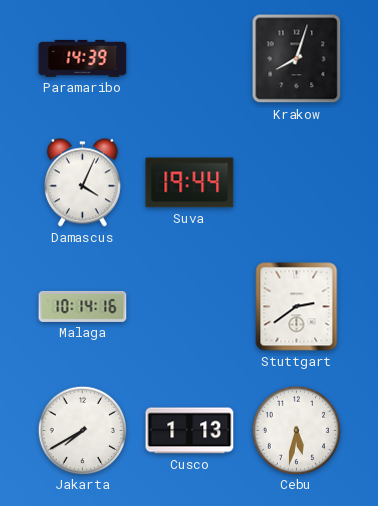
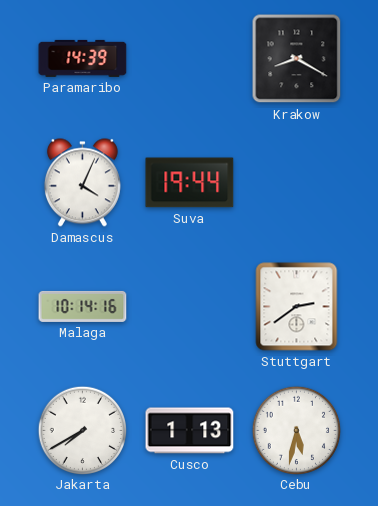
Krakow: 8:03 -> 8:20 (297, 59)
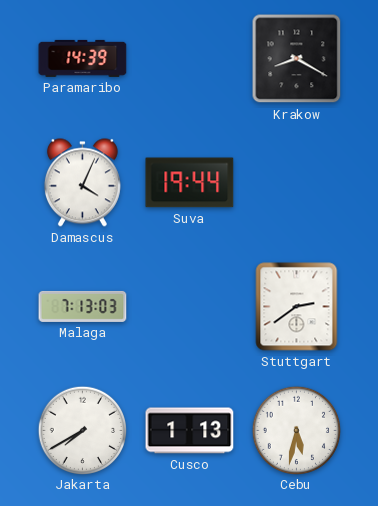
Malaga: 10:14 -> 7:13 (83, 306)
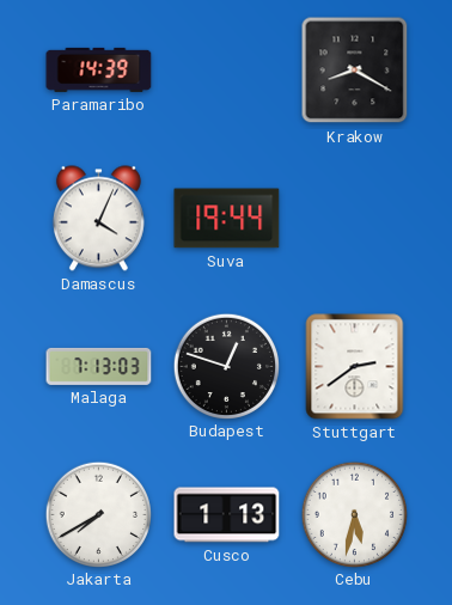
Budapest: none -> 12:48 (226, 366)
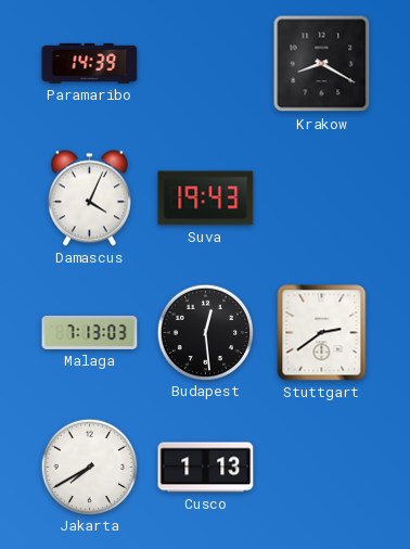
Suva: 19:44 -> 19:43 (206, 199)
Budapest: 12:48 -> 12:29 (205, 332)
Cebu: 5:32 -> none (354, 514)
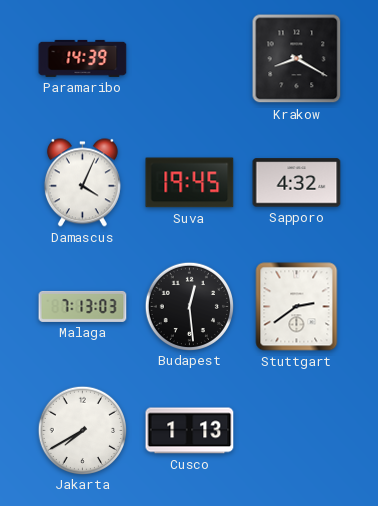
Suva: 19:43 -> 19:45 (190, 183)
Sapporo: none -> 4:32 (297, 183)
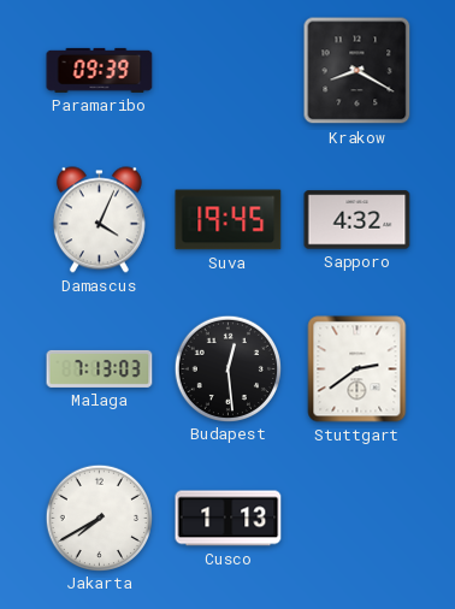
Paramaribo: 14:39 -> 09:39 (100, 70)
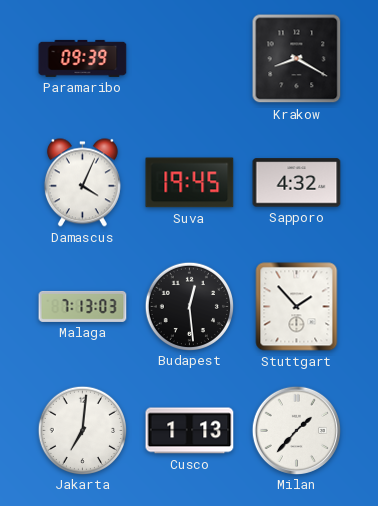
Stuttgart: 2:39 -> 1:53 (297, 307)
Jakarta: 7:40 -> 7:01 (82, 430)
Milan: none -> 1:37 (296, 430)
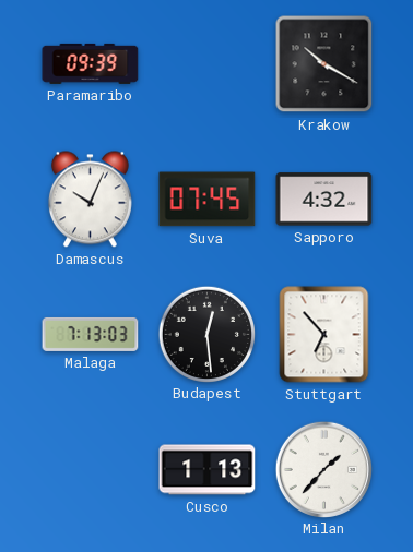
Krakow: 8:20 -> 10:20 (324, 64)
Damascus: 4:04 -> 10:04 (90, 200)
Suva: 19:45 -> 07:45 (208, 200)
Stuttgart: 1:53 -> 6:53 (324, 335)
Jakarta: 7:01 -> none (82, 430)
